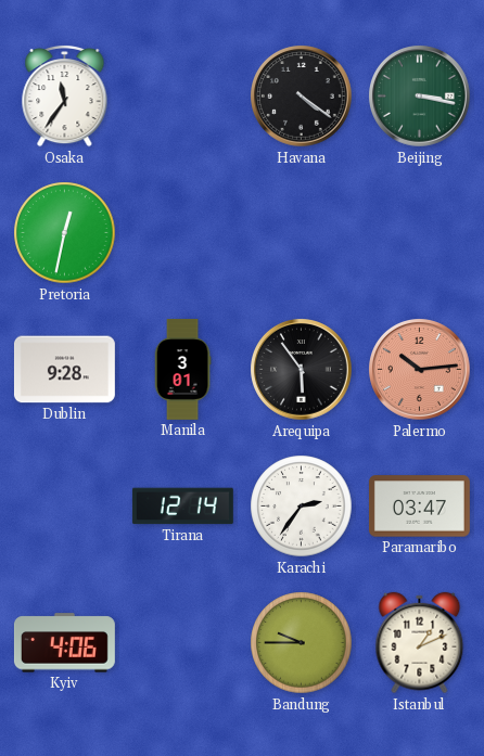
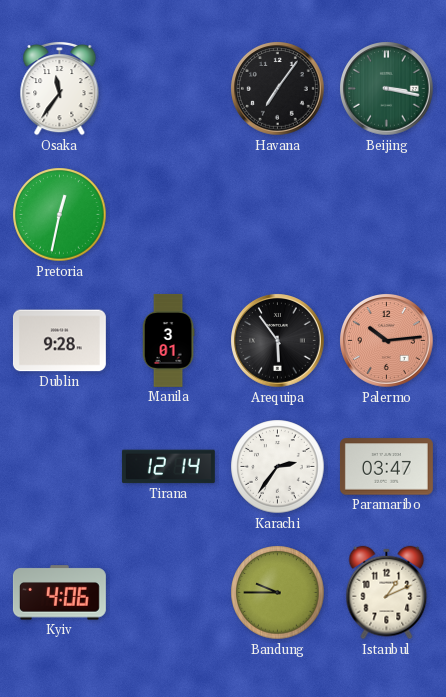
Havana: 4:21 -> 7:06 (278, 89)
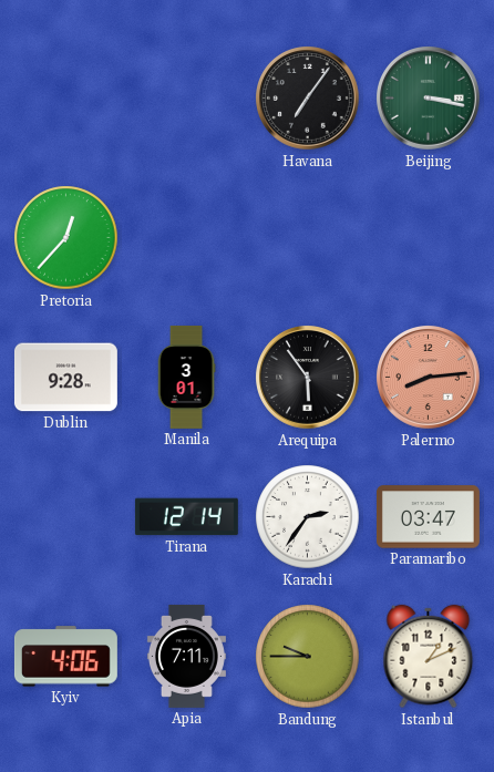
Osaka: 11:36 -> none (60, 88)
Pretoria: 12:32 -> 12:37 (66, 238)
Palermo: 10:14 -> 8:14 (429, 378)
Apia: none -> 7:11 (186, 656)
